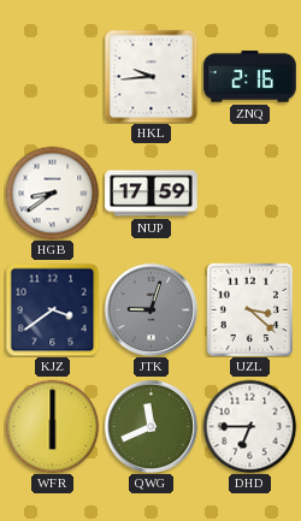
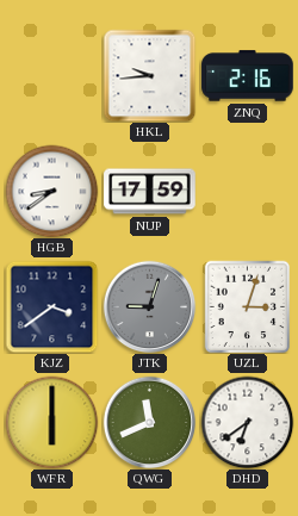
UZL: 3:22 -> 3:03 (248, 306)
DHD: 6:45 -> 6:39 (247, 422)
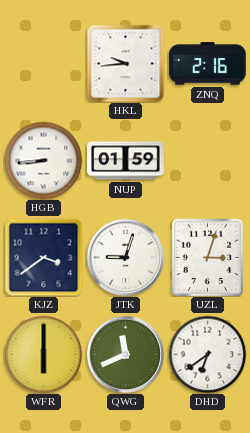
HGB: 8:39 -> 8:44 (43, 160)
NUP: 17:59 -> 01:59 (126, 161)
JTK dial: grey -> white (125, 257)
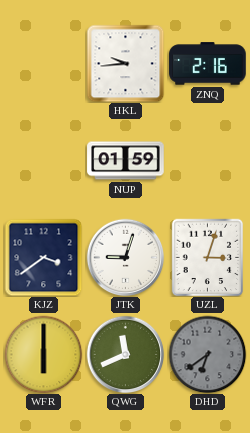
HGB: 8:44 -> none (43, 160)
DHD dial: white -> grey (207, 354)
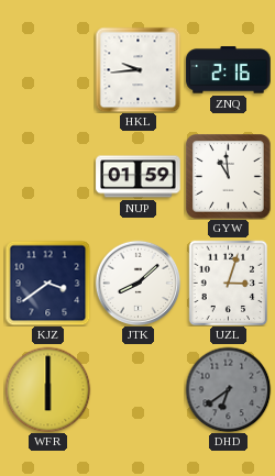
GYW: none -> 10:59 (229, 177)
JTK: 9:03 -> 8:08 (137, 283)
QWG: 11:41 -> none (125, 354)
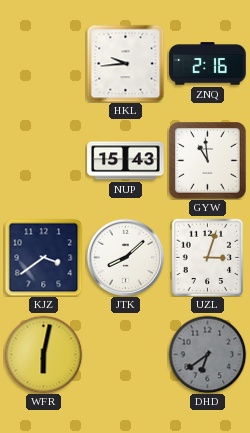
NUP: 01:59 -> 15:43 (126, 161)
WFR: 6:00 -> 6:02 (43, 354)
